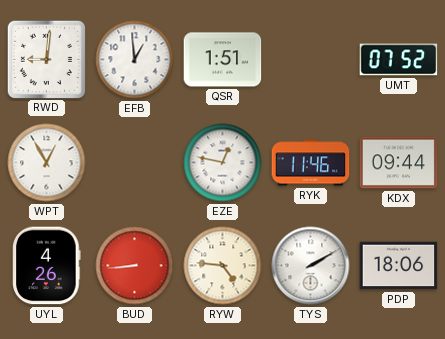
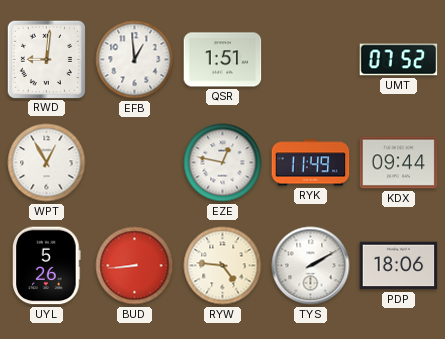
RYK: 11:46 -> 11:49 (311, 163)
UYL: 4:26 -> 5:26 (47, 266)
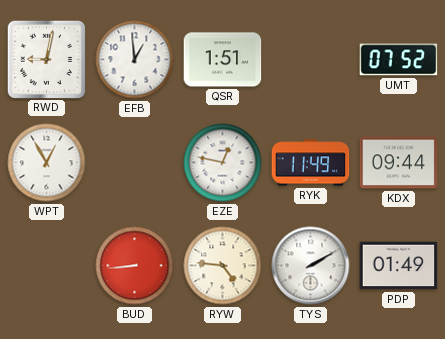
RWD: 9:01 -> 9:02 (46, 59)
UYL: 5:26 -> none (47, 266)
PDP: 18:06 -> 01:49 (399, 266)
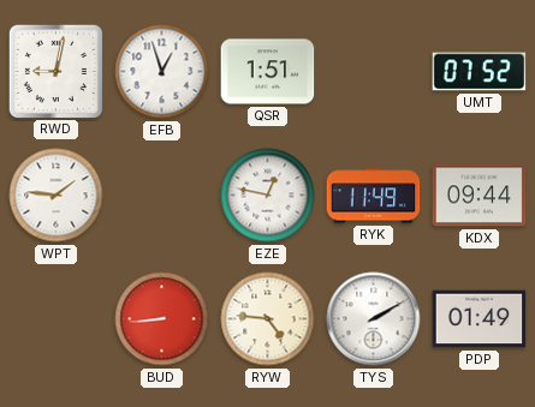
EFB: 12:59 -> 12:57 (162, 72)
WPT: 12:55 -> 1:46 (57, 196)
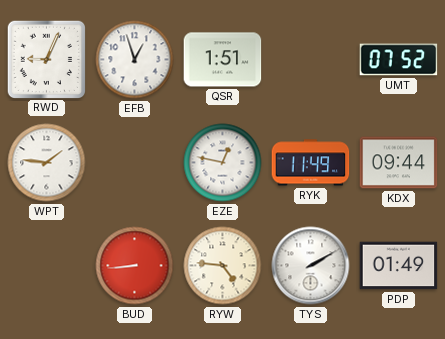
RWD: 9:02 -> 9:04 (46, 59)
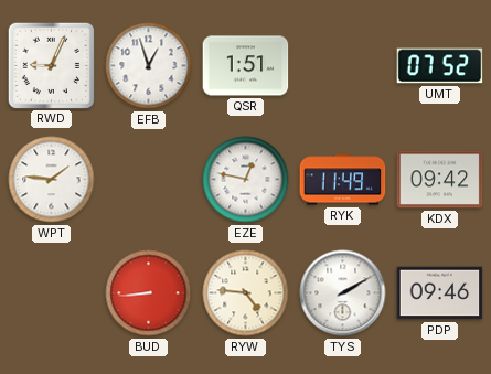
KDX: 09:44 -> 09:42 (440, 180)
PDP: 01:49 -> 09:46 (440, 293)
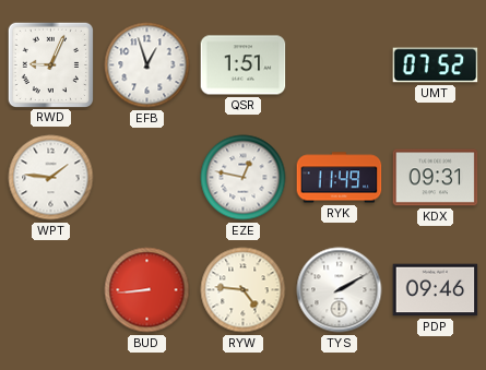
KDX: 09:42 -> 09:31 (436, 178)
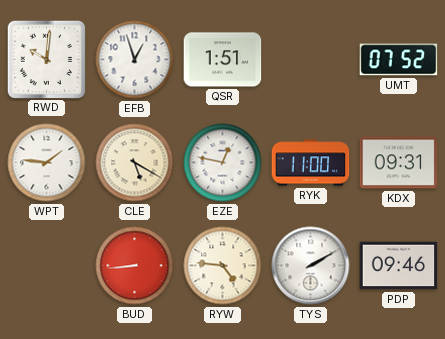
RWD: 9:04 -> 10:01 (46, 59)
CLE: none -> 5:20 (135, 163)
RYK: 11:49 -> 11:00 (311, 163)
